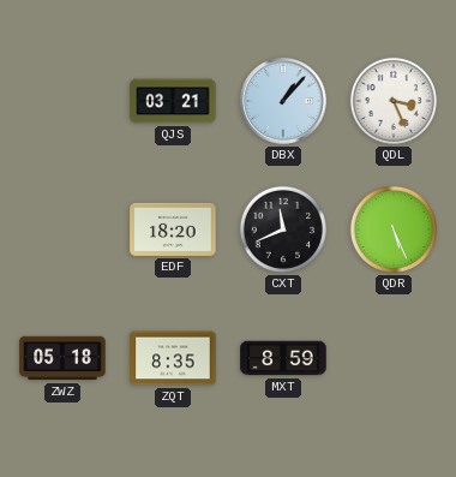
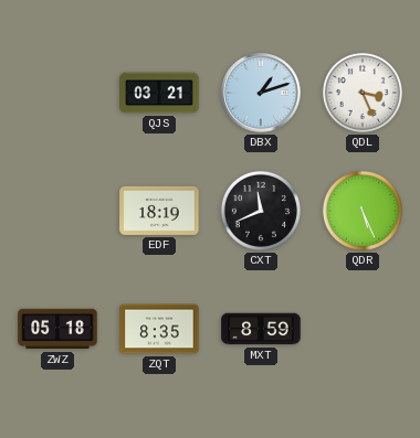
DBX: 1:07 -> 1:12 (261, 93)
EDF: 18:20 -> 18:19 (159, 211)
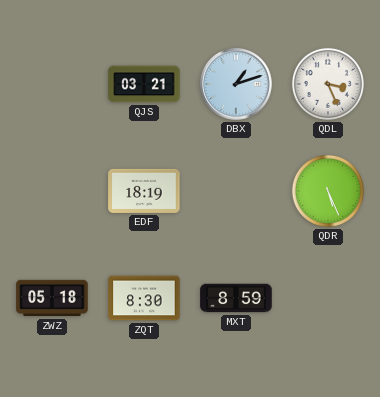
CXT: 11:41 -> none (261, 211)
ZQT: 8:35 -> 8:30 (144, 298)
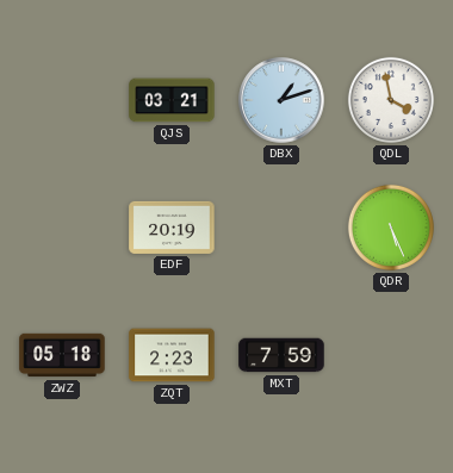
QDL: 3:26 -> 3:58 (391, 100)
EDF: 18:19 -> 20:19 (172, 228)
ZQT: 8:30 -> 2:23 (172, 355)
MXT: 8:59 -> 7:59 (281, 355)
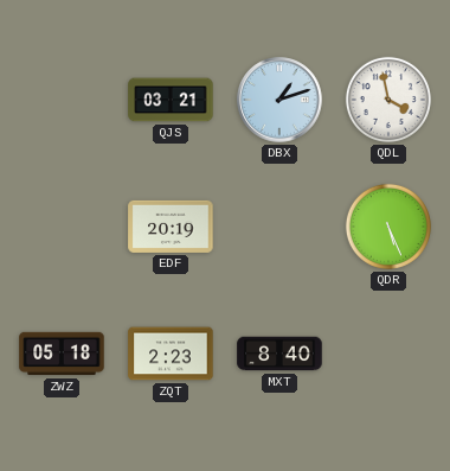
MXT: 7:59 -> 8:40 (279, 354)
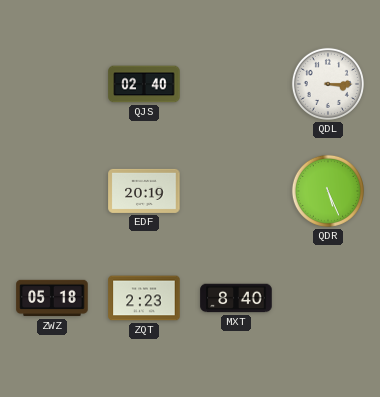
QJS: 03:21 -> 02:40 (144, 84)
DBX: 1:12 -> none (279, 100)
QDL: 3:58 -> 3:15 (328, 84)
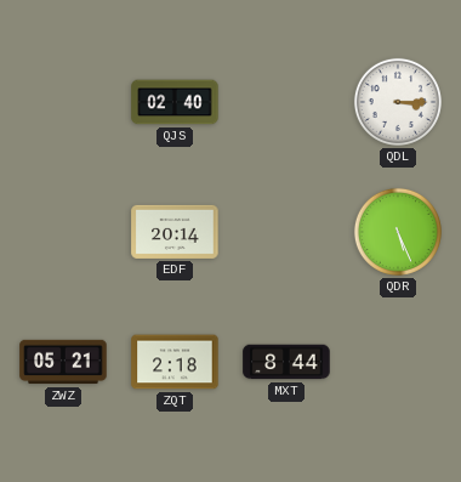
EDF: 20:19 -> 20:14 (175, 232)
ZWZ: 05:18 -> 05:21 (63, 362)
ZQT: 2:23 -> 2:18 (175, 362)
MXT: 8:40 -> 8:44 (286, 362)
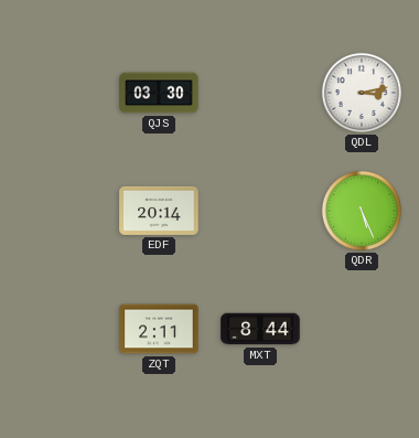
QJS: 02:40 -> 03:30 (159, 93)
QDL: 3:15 -> 3:13 (362, 93)
ZWZ: 05:21 -> none (63, 362)
ZQT: 2:18 -> 2:11 (159, 329)
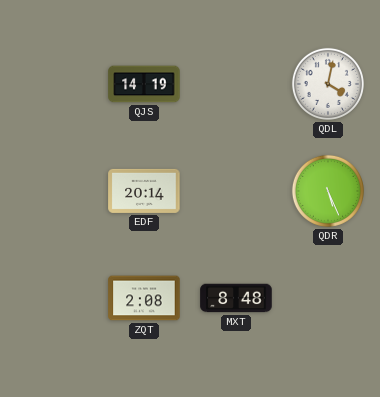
QJS: 03:30 -> 14:19 (144, 84)
QDL: 3:13 -> 4:02 (328, 84)
ZQT: 2:11 -> 2:08 (144, 298)
MXT: 8:44 -> 8:48 (236, 298)
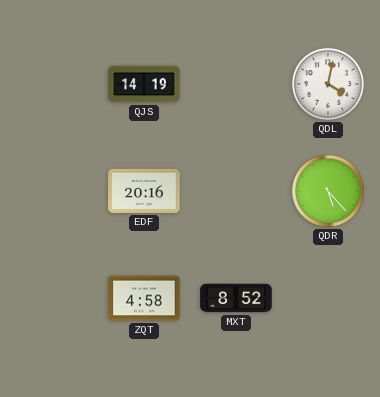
EDF: 20:14 -> 20:16 (144, 191)
QDR: 5:26 -> 5:23 (328, 191)
ZQT: 2:08 -> 4:58 (144, 298)
MXT: 8:48 -> 8:52 (236, 298)
